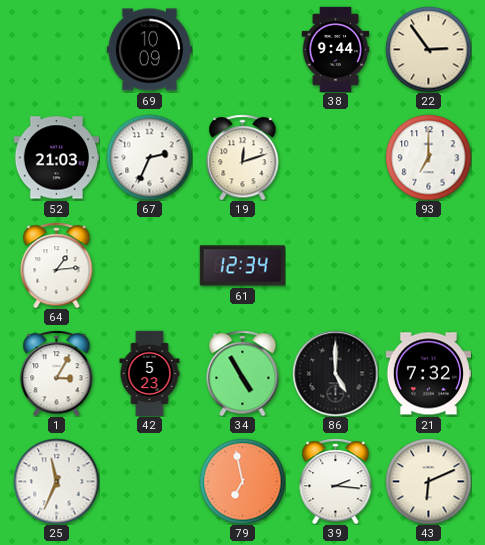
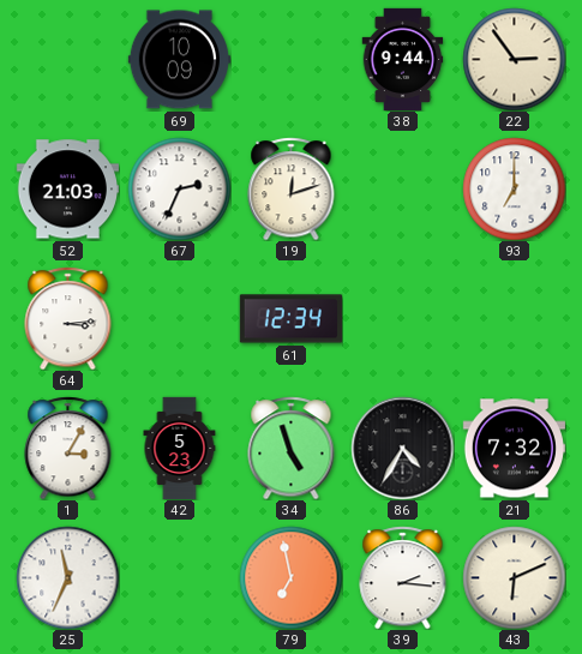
64: 1:14 -> 3:14 (68, 318)
34: 4:55 -> 4:57 (292, 448)
86: 5:00 -> 4:35 (402, 448)
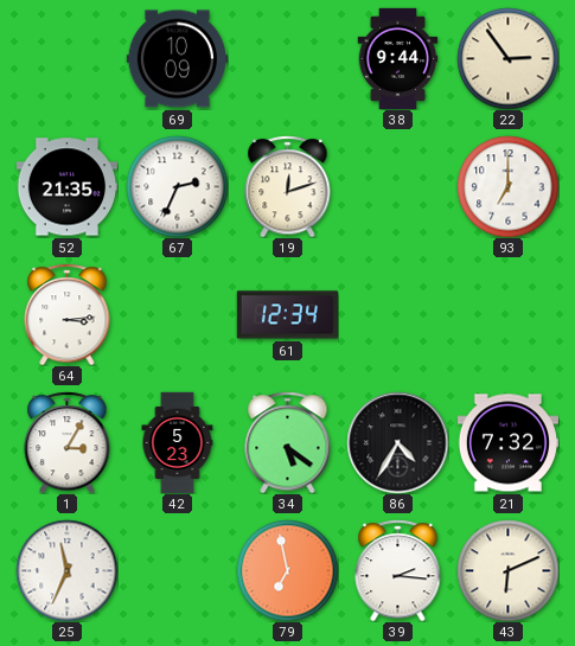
52: 21:03 -> 21:35 (66, 187)
34: 4:57 -> 5:21 (288, 442)
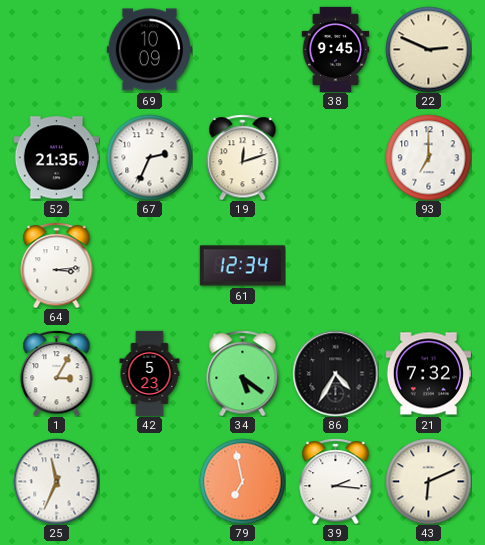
38: 9:44 -> 9:45 (336, 49)
22: 2:54 -> 2:49 (428, 49)
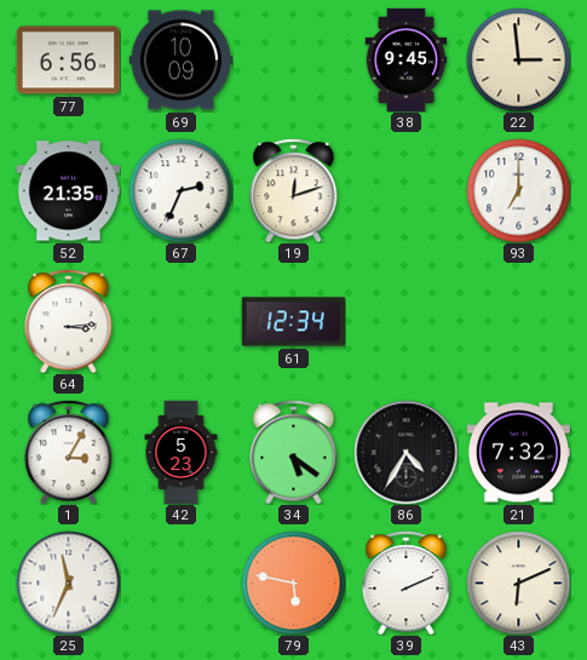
77: none -> 6:56 (68, 61)
22: 2:49 -> 2:59 (518, 59)
79: 6:58 -> 5:47 (293, 582)
39: 2:16 -> 2:11 (407, 582)
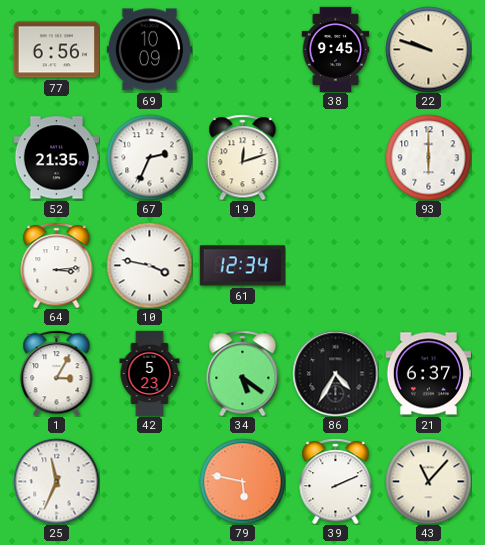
22: 2:59 -> 9:48 (428, 49)
93: 7:00 -> 6:00 (428, 157)
10: none -> 3:47 (149, 265)
21: 7:32 -> 6:37 (428, 374)
43: 6:11 -> 11:07 (428, 481)
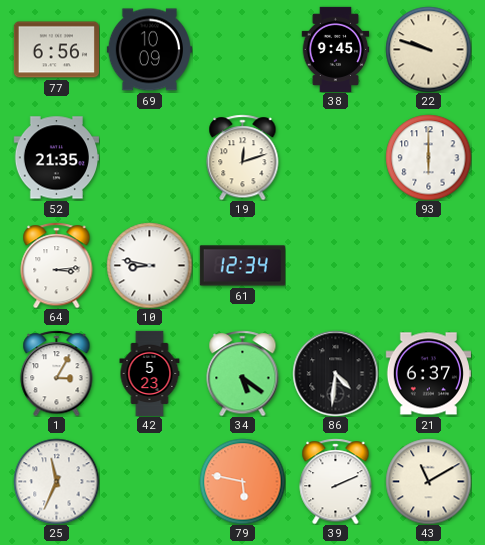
67: 2:34 -> none (149, 157)
10: 3:47 -> 8:47 (149, 265)
86: 4:35 -> 4:31 (335, 373)
43: 11:07 -> 11:10 (428, 481)
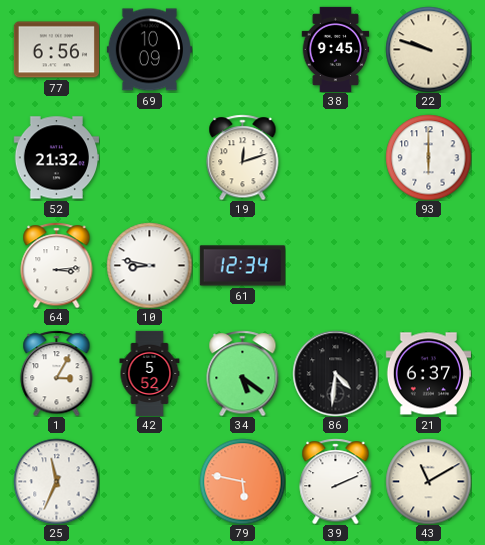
52: 21:35 -> 21:32 (56, 158)
42: 5:23 -> 5:52 (150, 373)
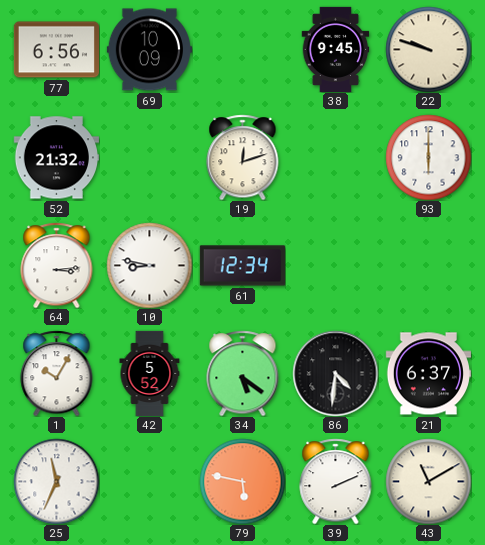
1: 3:05 -> 10:05 (57, 373)
